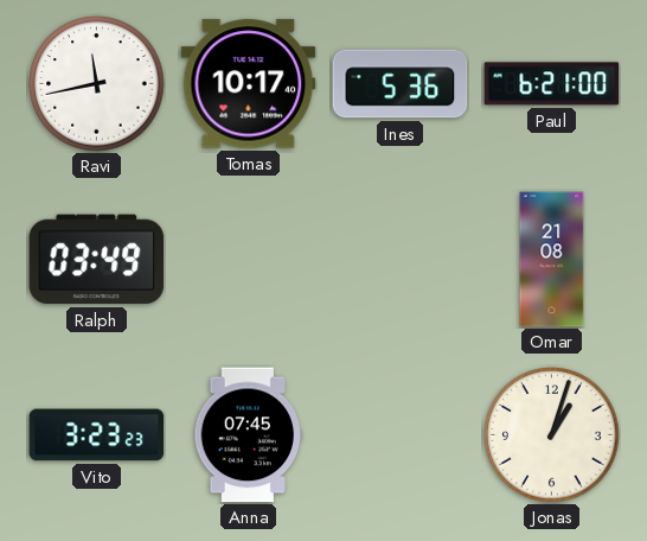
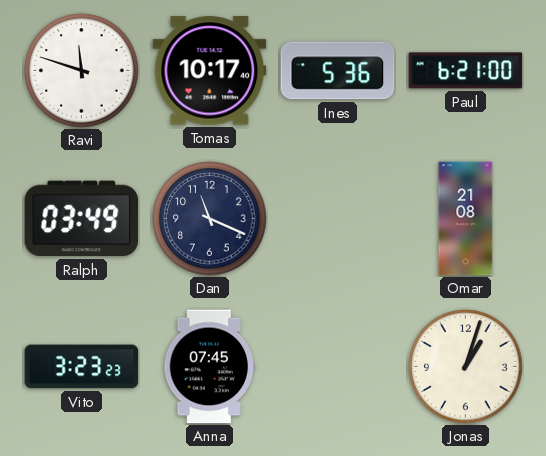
Ravi: 11:43 -> 11:48 (82, 71)
Dan: none -> 11:19 (210, 219)
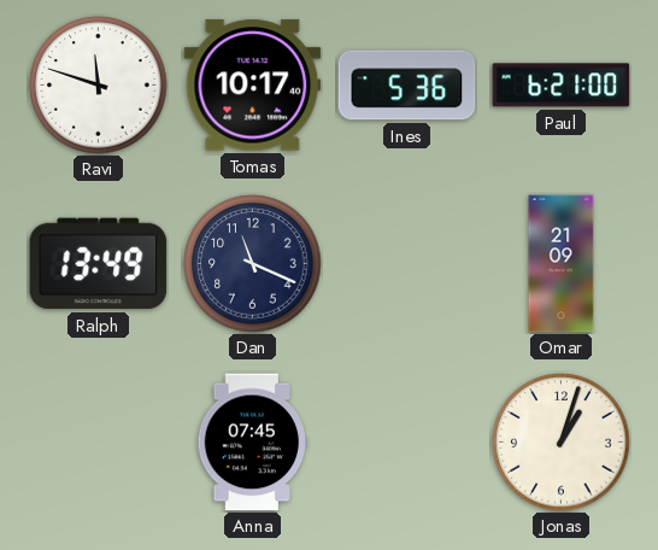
Ralph: 03:49 -> 13:49 (99, 264)
Omar: 21:08 -> 21:09 (562, 264)
Vito: 3:23 -> none (82, 367)
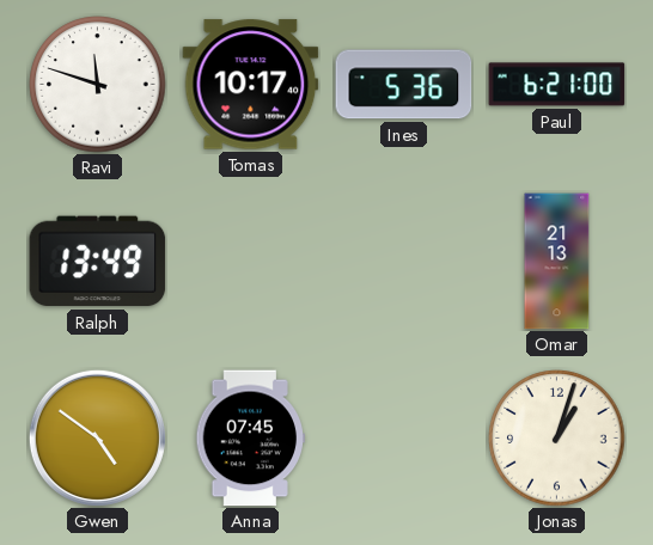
Dan: 11:19 -> none (253, 264)
Omar: 21:09 -> 21:13 (557, 262)
Gwen: none -> 4:51 (97, 437)
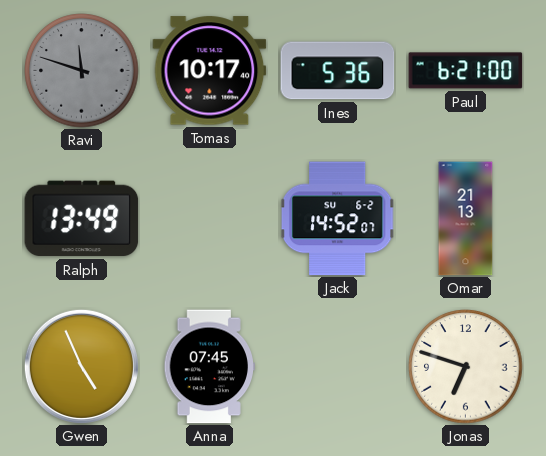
Ravi dial: white -> grey (82, 71)
Jack: none -> 14:52 (337, 219)
Gwen: 4:51 -> 4:56 (81, 366)
Jonas: 1:03 -> 6:48 (466, 367)
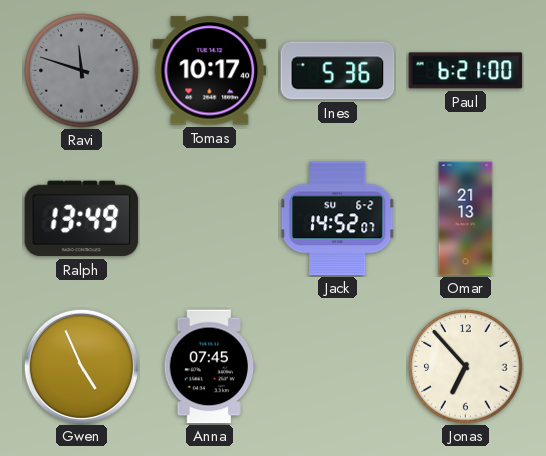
Jonas: 6:48 -> 6:53 (466, 367)
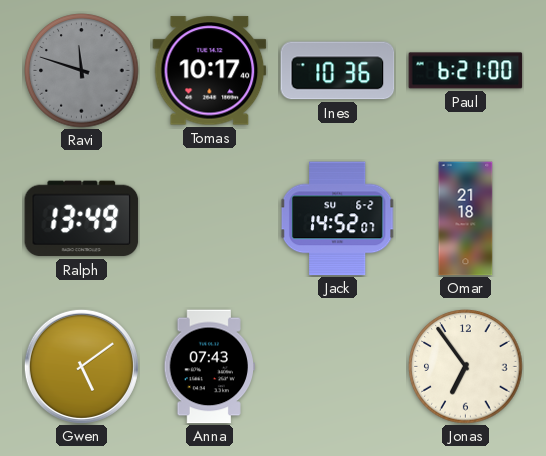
Ines: 5:36 -> 10:36 (338, 71)
Omar: 21:13 -> 21:18 (466, 219)
Gwen: 4:56 -> 5:09 (81, 366)
Anna: 07:45 -> 07:43 (210, 367)
Jonas: 6:53 -> 6:54 (466, 367)
